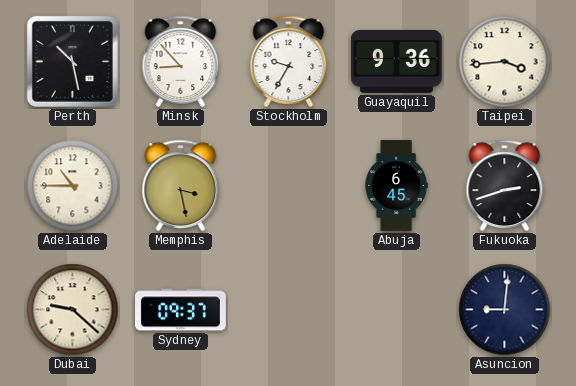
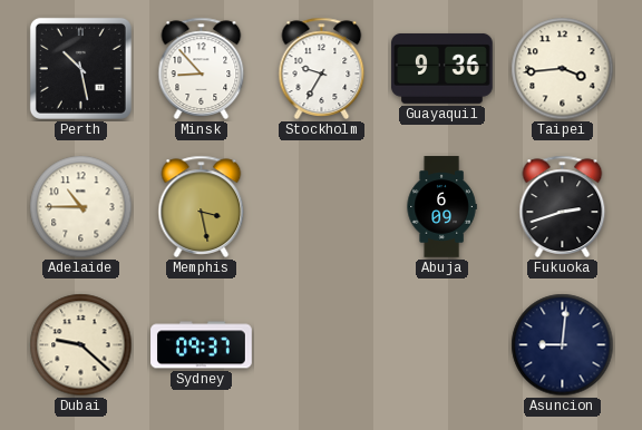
Abuja: 6:45 -> 6:09 (441, 207)
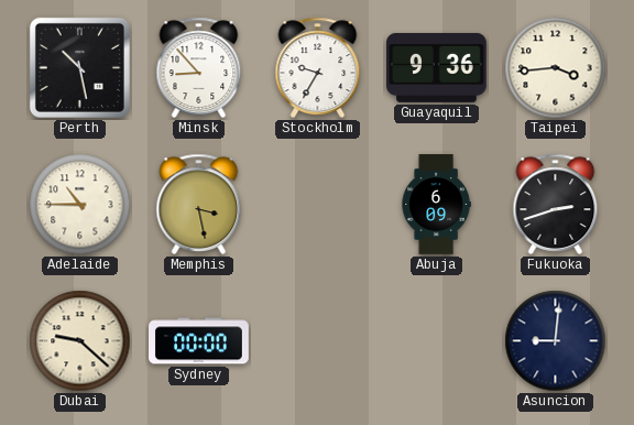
Sydney: 09:37 -> 00:00 (199, 341)
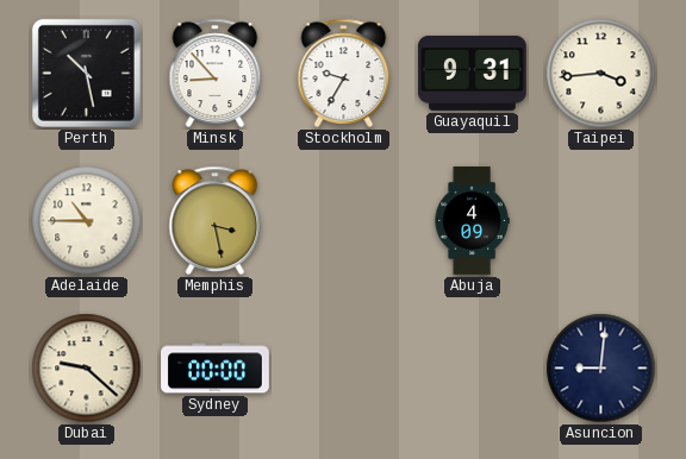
Guayaquil: 9:36 -> 9:31 (473, 73)
Abuja: 6:09 -> 4:09 (472, 221)
Fukuoka: 2:42 -> none (556, 204)
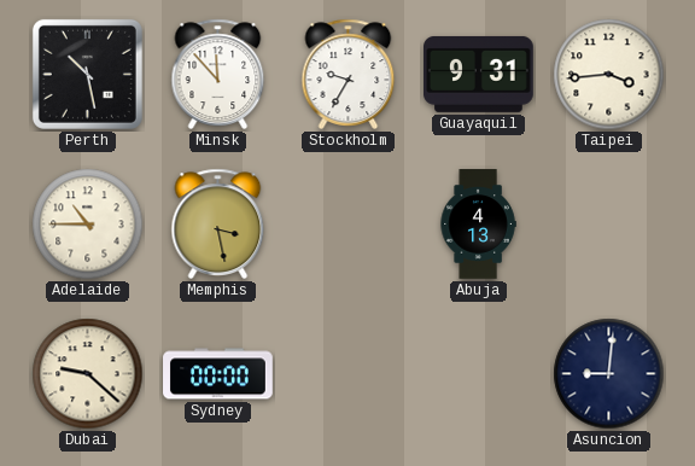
Minsk: 8:53 -> 11:53 (218, 74)
Abuja: 4:09 -> 4:13 (478, 225)
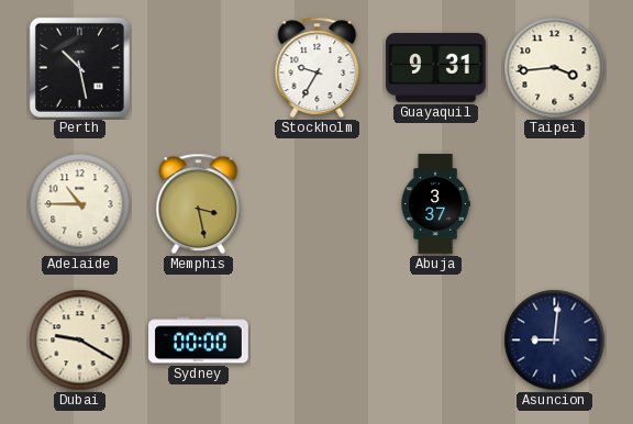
Minsk: 11:53 -> none (218, 74)
Abuja: 4:13 -> 3:37 (435, 204)
Dubai: 9:22 -> 9:20 (80, 341)
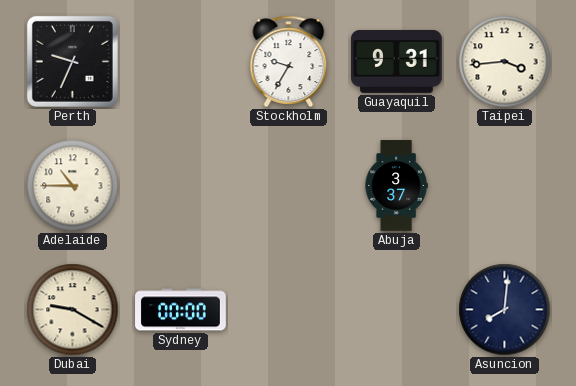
Perth: 10:28 -> 9:34 (72, 61)
Memphis: 3:28 -> none (199, 203)
Asuncion: 9:01 -> 8:01 (505, 310)
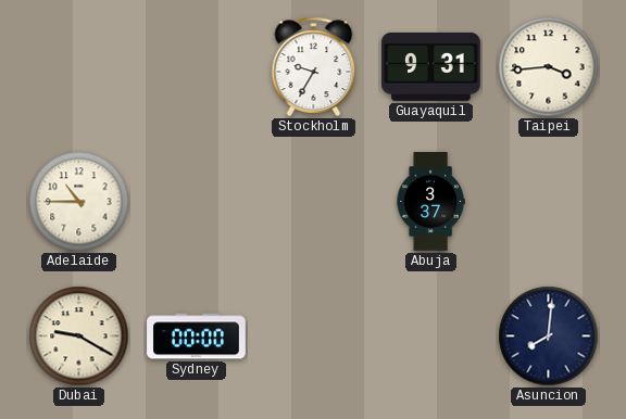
Perth: 9:34 -> none (72, 61)
